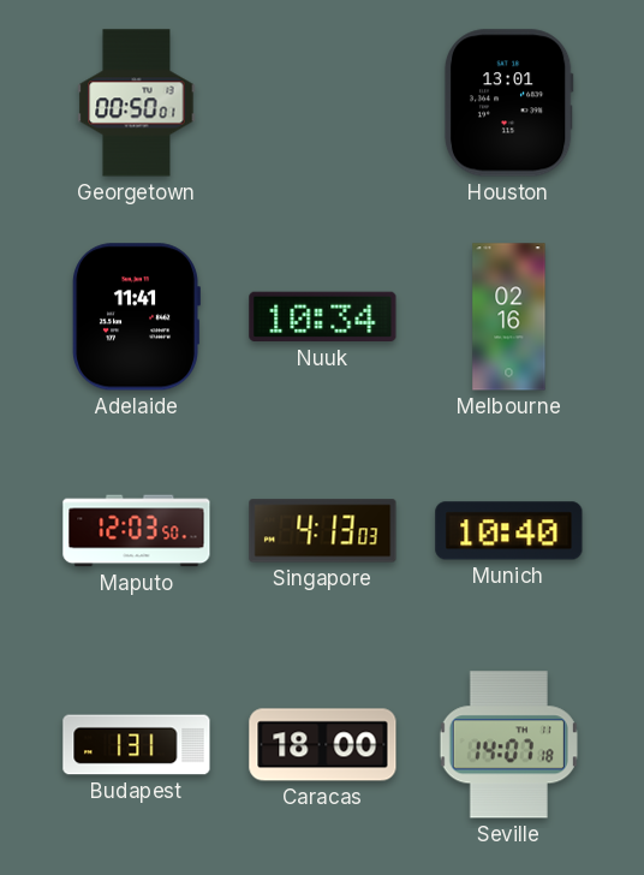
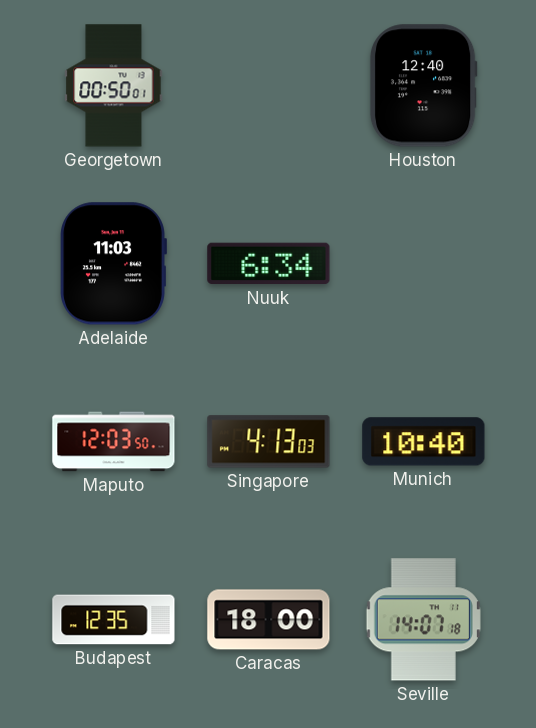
Houston: 13:01 -> 12:40 (423, 86)
Adelaide: 11:41 -> 11:03 (113, 264)
Nuuk: 10:34 -> 6:34 (269, 264)
Melbourne: 02:16 -> none (509, 317)
Budapest: 1:31 -> 12:35 (114, 620)
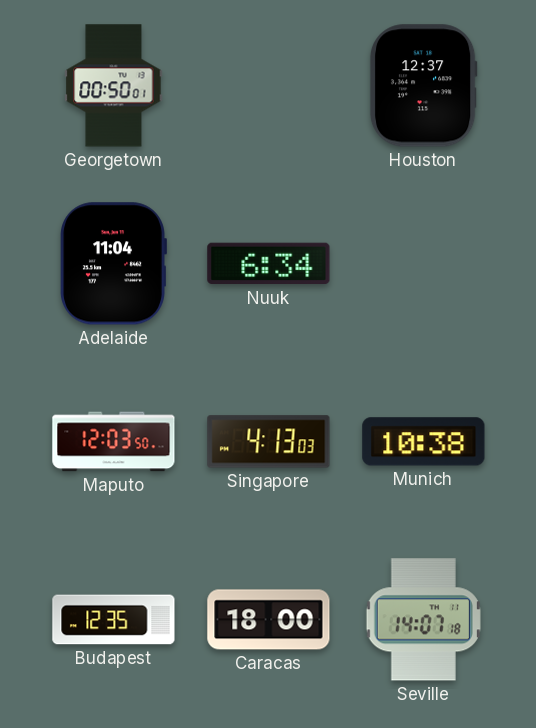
Houston: 12:40 -> 12:37 (423, 86)
Adelaide: 11:03 -> 11:04 (113, 264)
Munich: 10:40 -> 10:38 (424, 442)
